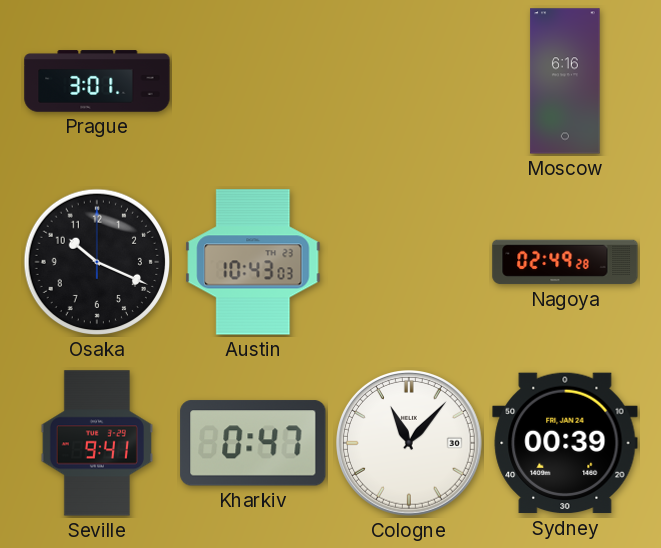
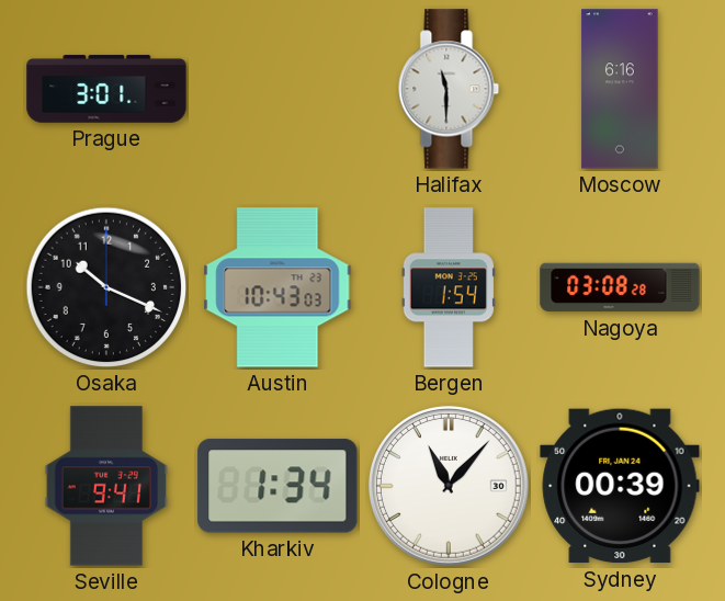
Halifax: none -> 11:30 (449, 89)
Bergen: none -> 1:54 (449, 287)
Nagoya: 02:49 -> 03:08 (620, 287)
Kharkiv: 0:47 -> 1:34 (277, 486)
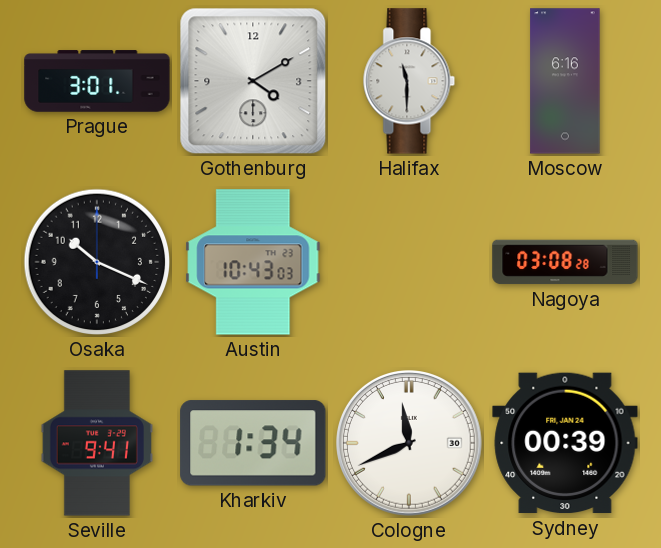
Gothenburg: none -> 4:10 (253, 81)
Bergen: 1:54 -> none (449, 287)
Cologne: 11:07 -> 11:41 (410, 444)
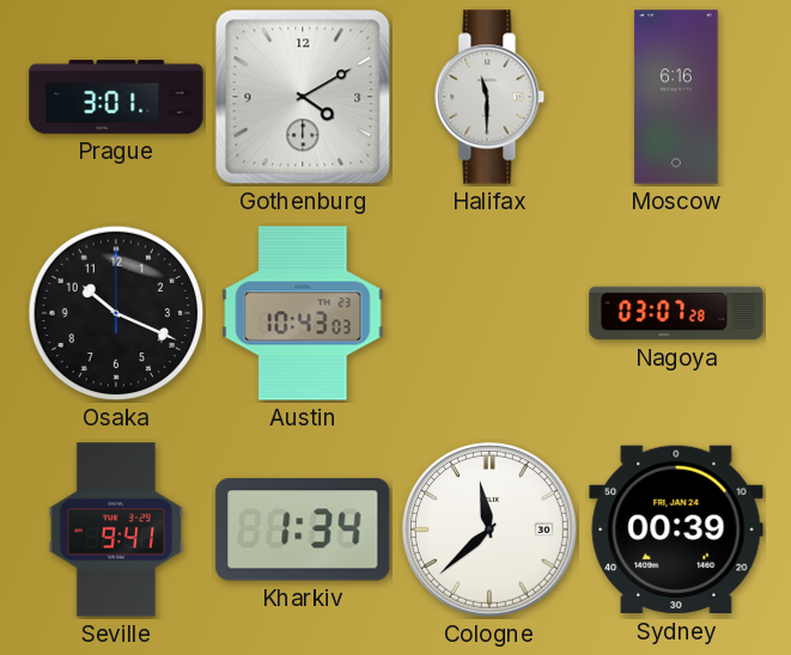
Nagoya: 03:08 -> 03:07 (676, 313)
Cologne: 11:41 -> 11:38 (491, 531)
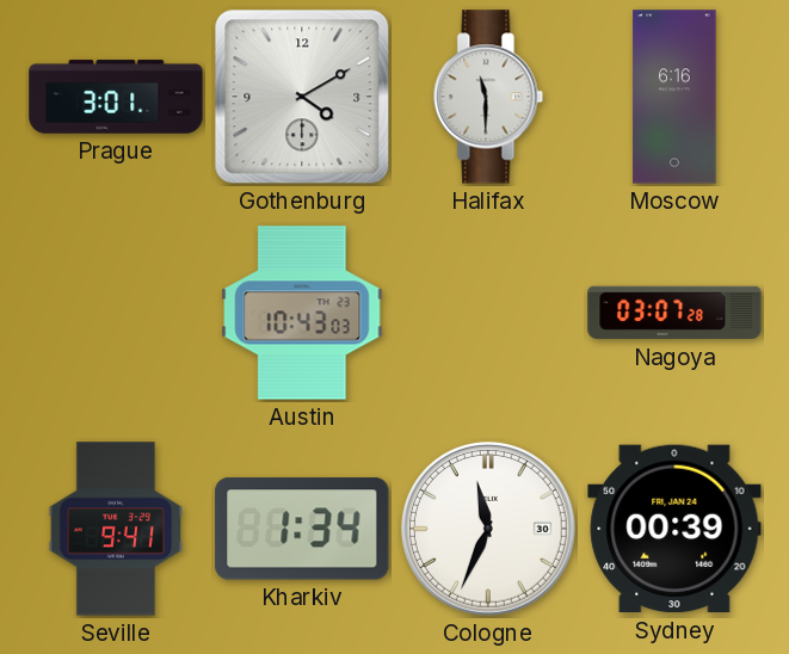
Osaka: 10:19 -> none (116, 313)
Cologne: 11:38 -> 11:34 (489, 530)
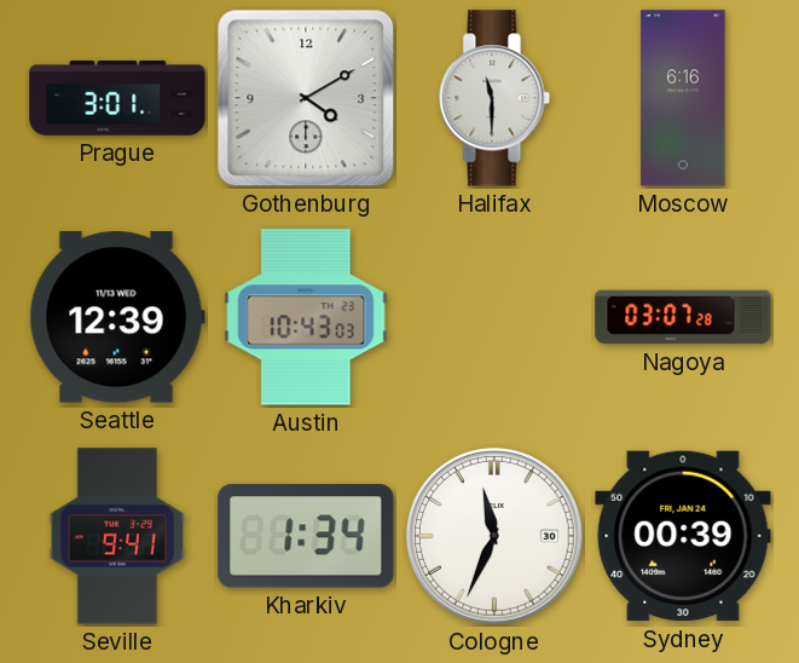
Seattle: none -> 12:39 (117, 317)
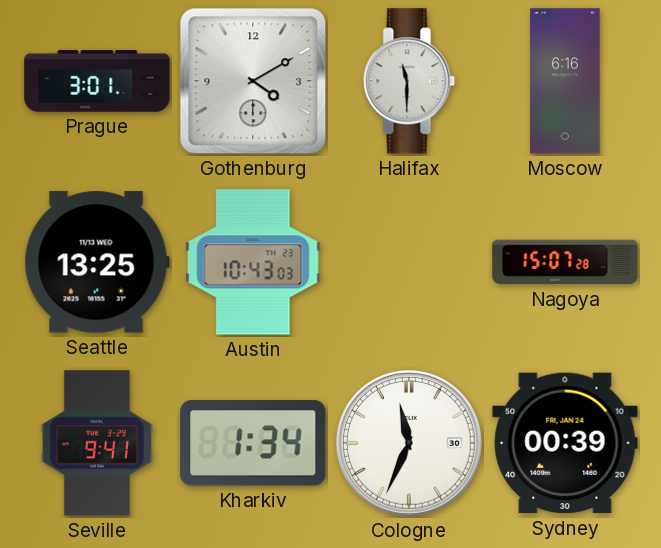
Seattle: 12:39 -> 13:25 (97, 262)
Nagoya: 03:07 -> 15:07 (565, 262)
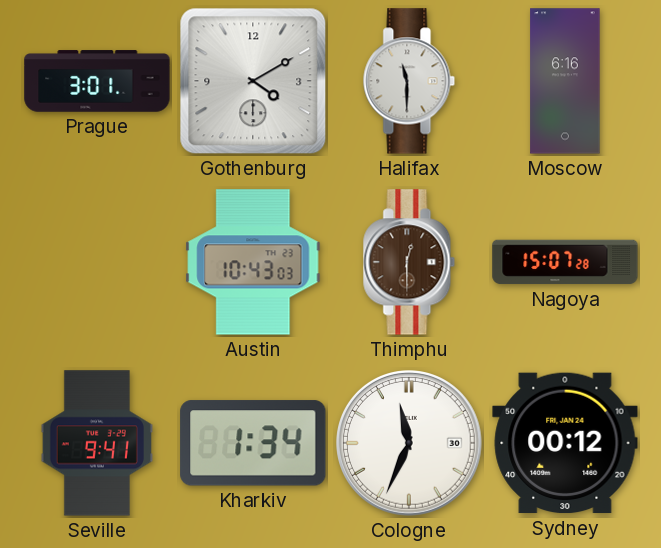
Seattle: 13:25 -> none (97, 262)
Thimphu: none -> 12:30 (409, 262)
Sydney: 00:39 -> 00:12 (565, 443)
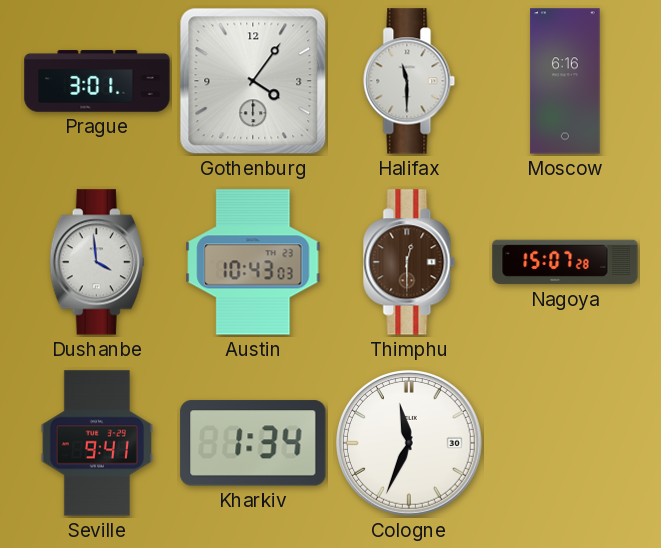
Gothenburg: 4:10 -> 4:06 (253, 81)
Dushanbe: none -> 3:59 (97, 262)
Sydney: 00:12 -> none (565, 443)
